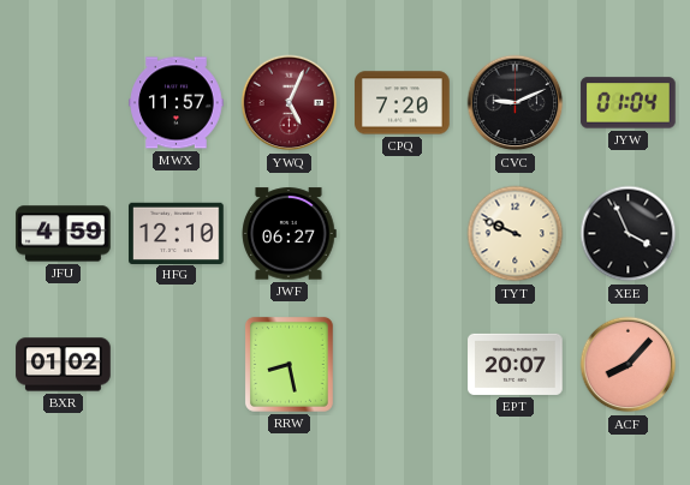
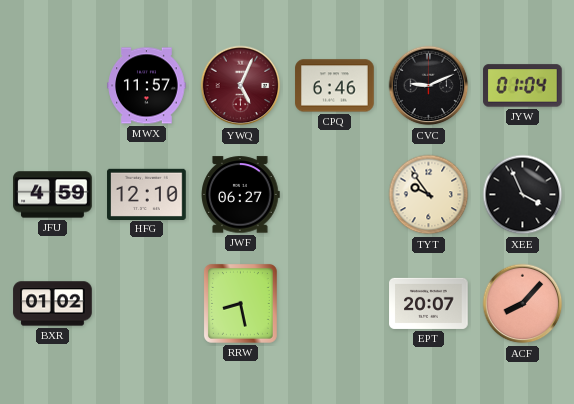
CPQ: 7:20 -> 6:46 (335, 86)
TYT: 9:49 -> 9:54 (429, 195)
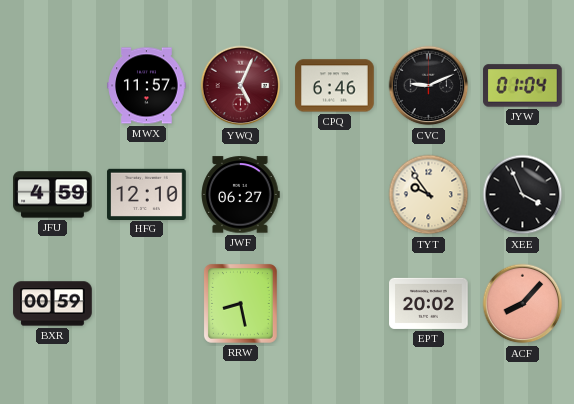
BXR: 01:02 -> 00:59 (53, 304)
EPT: 20:07 -> 20:02 (429, 303)
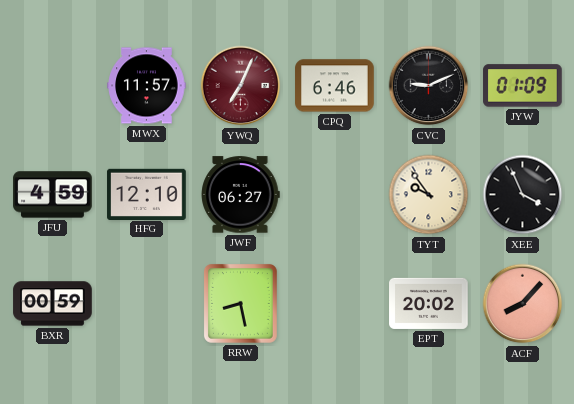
YWQ: 5:04 -> 7:04 (241, 86)
JYW: 01:04 -> 01:09 (523, 86)
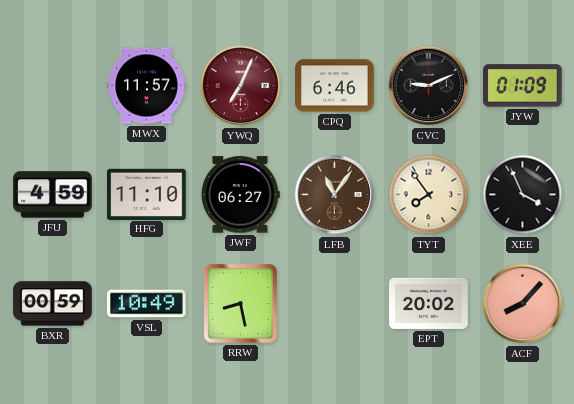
HFG: 12:10 -> 11:10 (147, 194)
LFB: none -> 11:06 (335, 195)
TYT: 9:54 -> 7:54 (429, 195)
VSL: none -> 10:49 (147, 304)
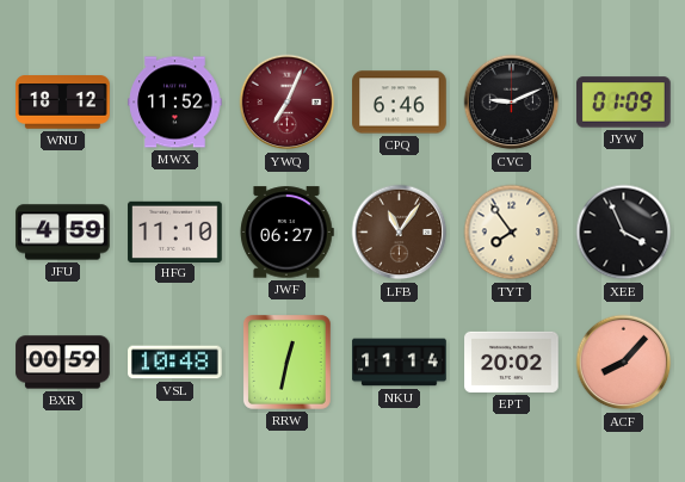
WNU: none -> 18:12 (63, 103)
MWX: 11:57 -> 11:52 (175, 103)
VSL: 10:49 -> 10:48 (175, 363)
RRW: 8:28 -> 12:32 (286, 361)
NKU: none -> 11:14 (400, 363)
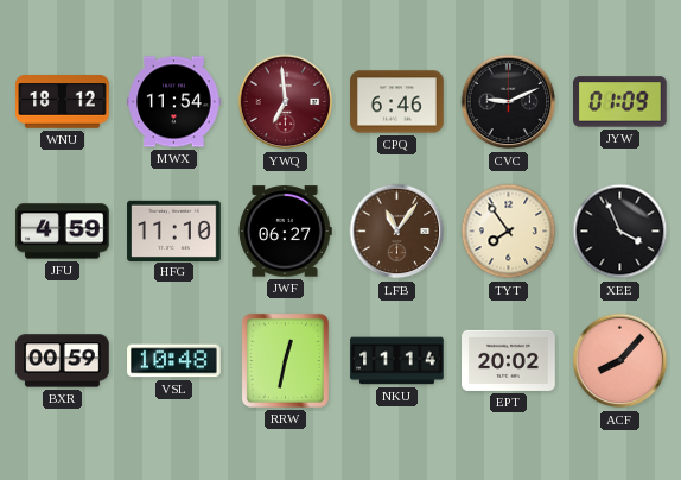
MWX: 11:52 -> 11:54 (174, 102)
YWQ: 7:04 -> 6:59 (286, 102)
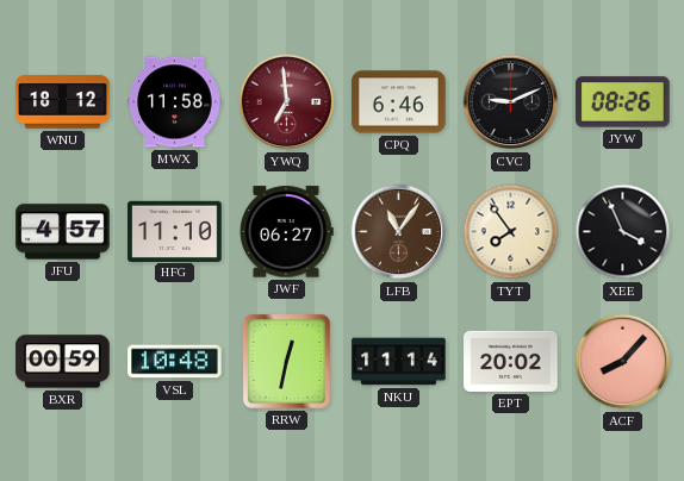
MWX: 11:54 -> 11:58 (175, 102)
JYW: 01:09 -> 08:26 (623, 102)
JFU: 4:59 -> 4:57 (63, 232)
